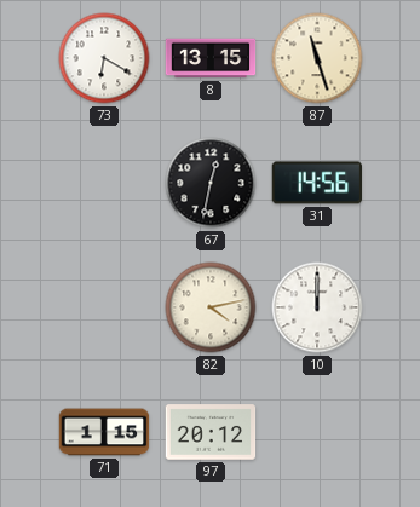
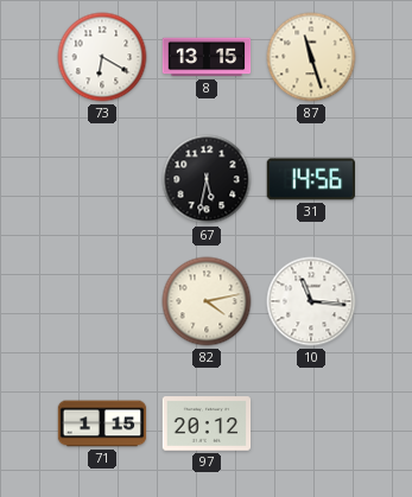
67: 12:32 -> 5:32 (207, 179)
10: 12:00 -> 11:16 (311, 301)
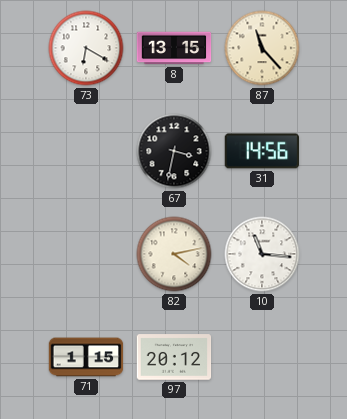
87: 11:27 -> 11:23 (262, 48)
67: 5:32 -> 3:32 (174, 151)
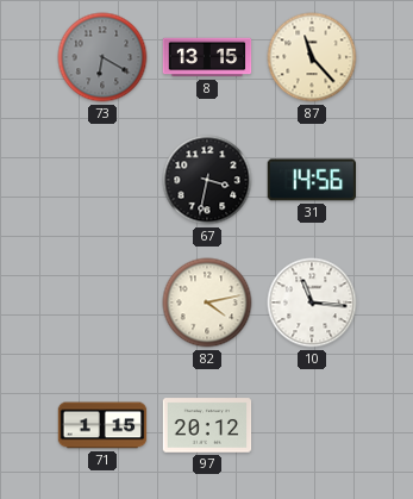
73 dial: white -> grey (102, 57)
